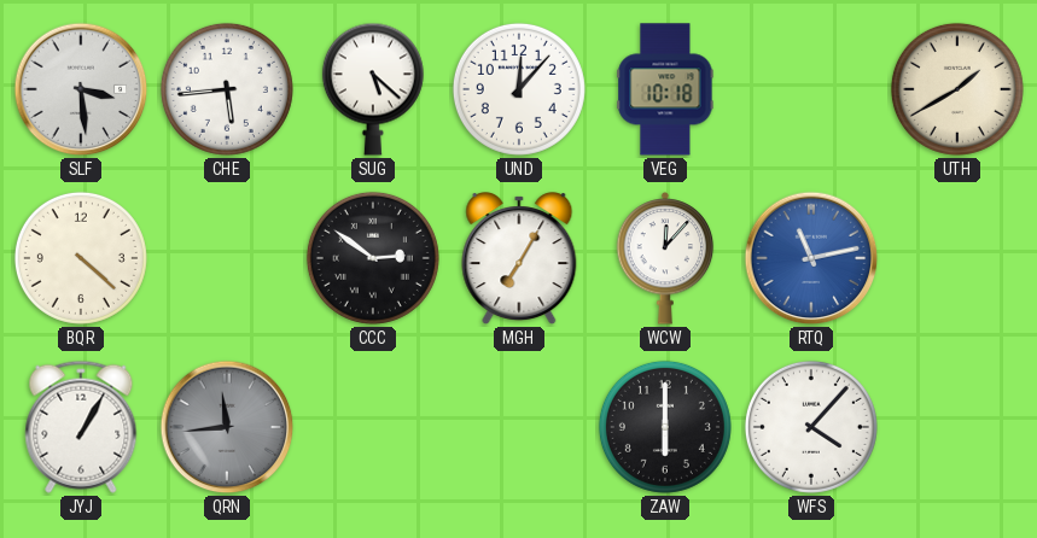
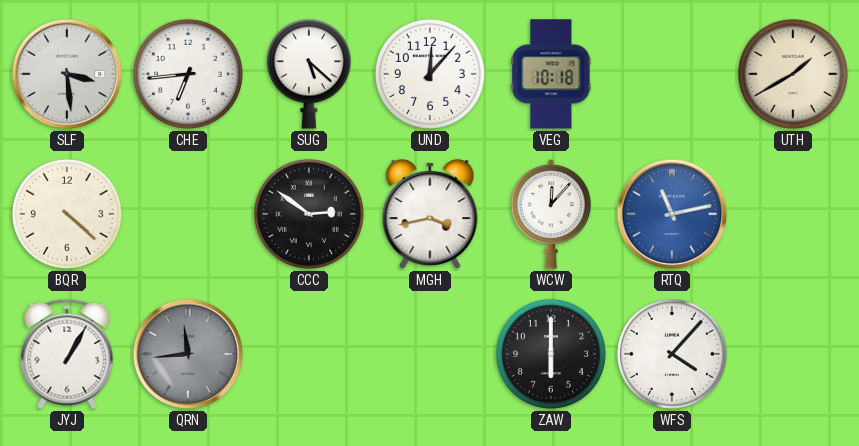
CHE: 5:44 -> 6:44 (188, 74)
MGH: 7:05 -> 3:43 (430, 215)
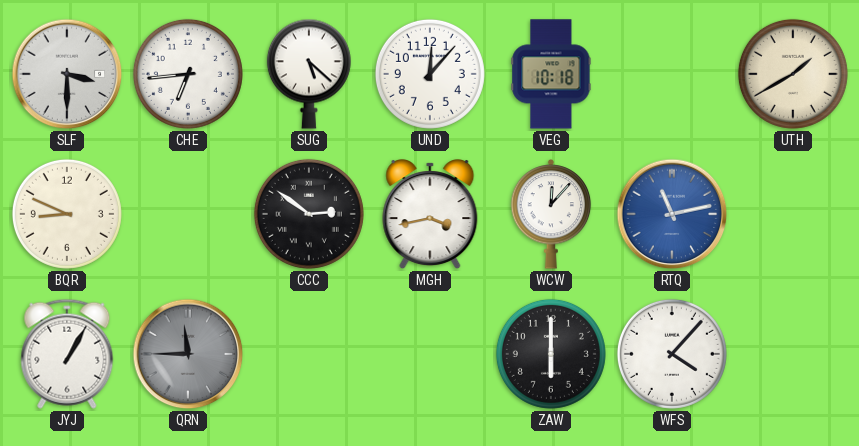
SLF: 3:29 -> 3:30 (67, 74)
BQR: 4:22 -> 8:49 (67, 214)
QRN: 11:44 -> 11:45 (188, 354)
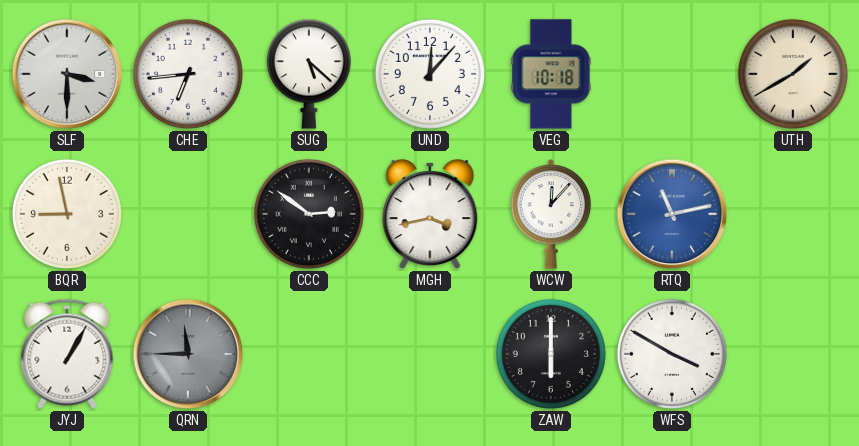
BQR: 8:49 -> 8:58 (67, 214)
WFS: 4:07 -> 3:50 (672, 354)
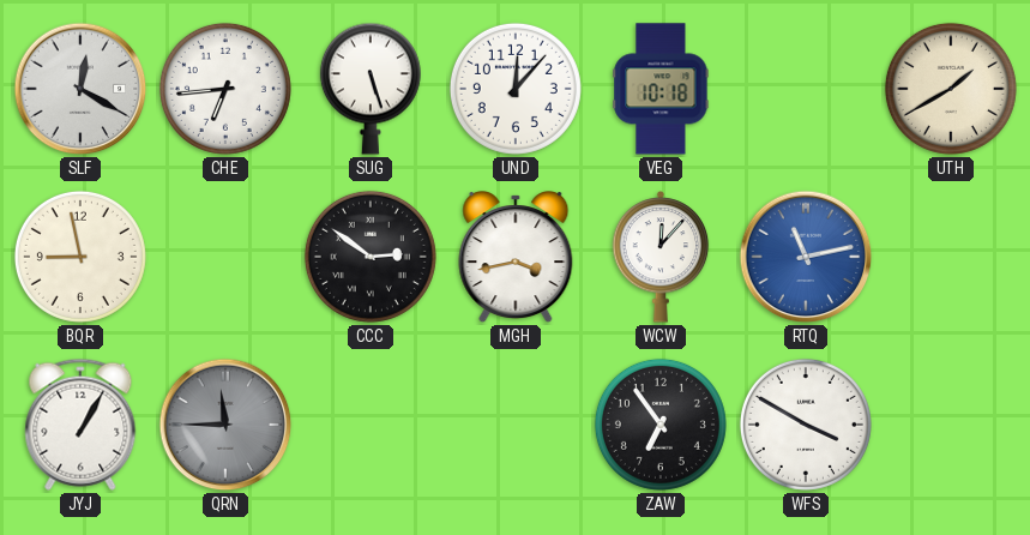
SLF: 3:30 -> 12:20 (80, 89)
SUG: 5:22 -> 5:27 (371, 89)
ZAW: 6:00 -> 6:54 (661, 425)
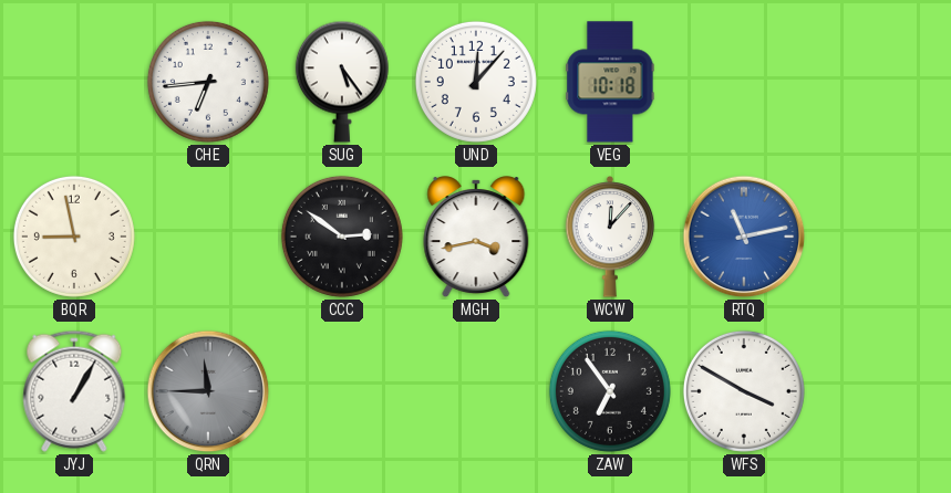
SLF: 12:20 -> none (80, 89)
SUG: 5:27 -> 5:24 (342, 82)
UTH: 1:40 -> none (951, 89)
